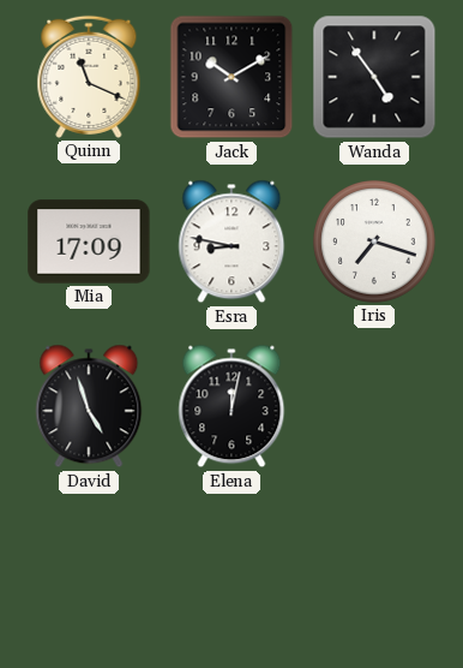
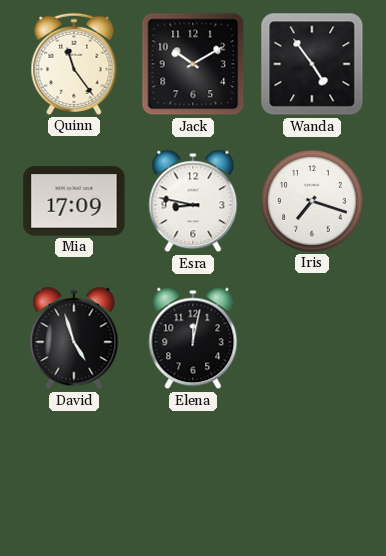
Quinn: 11:19 -> 11:24 (74, 64)
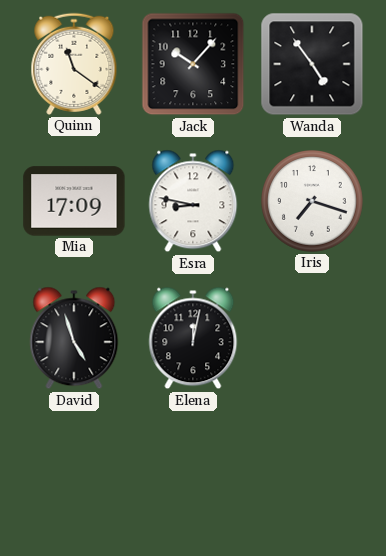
Quinn: 11:24 -> 11:21 (74, 64)
Jack: 10:10 -> 10:07 (193, 64)
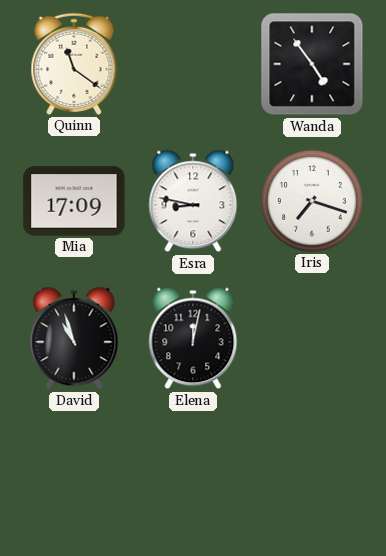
Jack: 10:07 -> none (193, 64)
David: 4:57 -> 10:57 (74, 338)
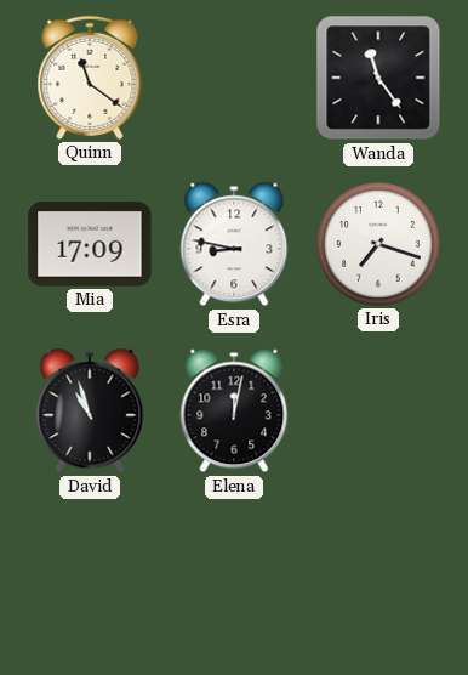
Wanda: 4:54 -> 11:24 (378, 78)
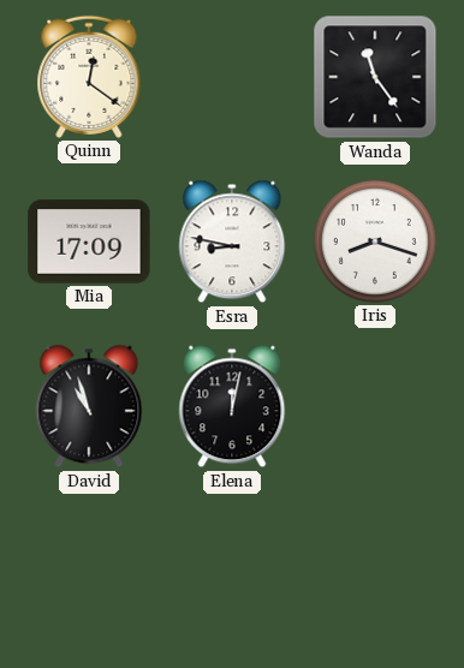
Quinn: 11:21 -> 12:21 (89, 77)
Iris: 7:18 -> 8:18 (375, 241)
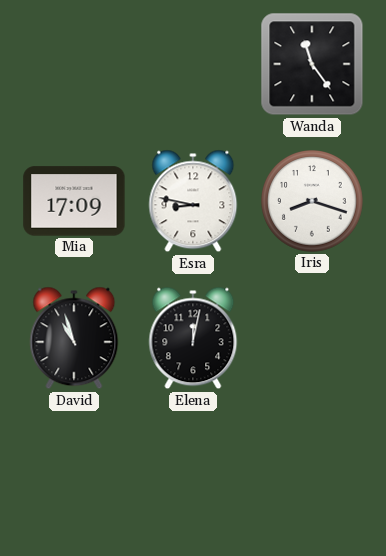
Quinn: 12:21 -> none (89, 77)
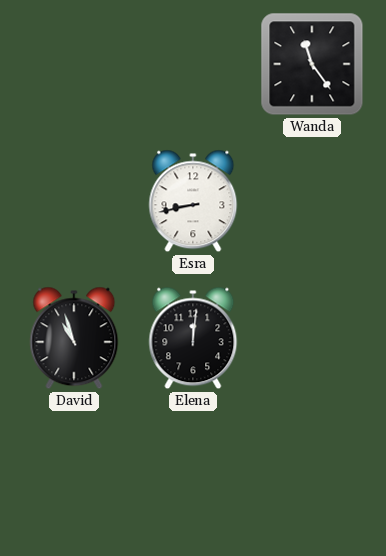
Mia: 17:09 -> none (74, 201)
Esra: 8:47 -> 8:43 (193, 201)
Iris: 8:18 -> none (312, 201)
Elena: 12:02 -> 12:01 (193, 338)
